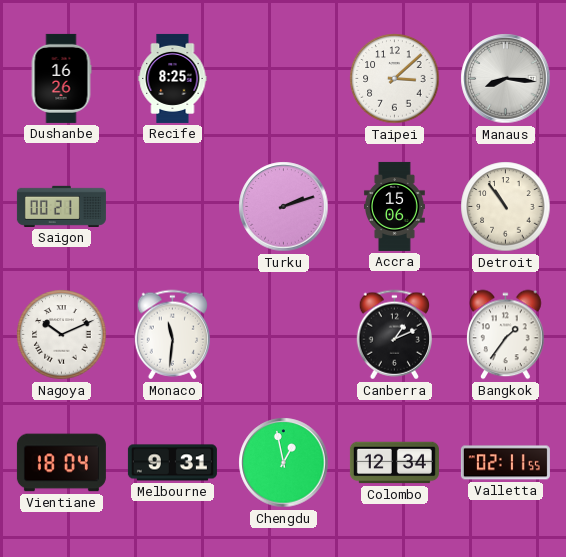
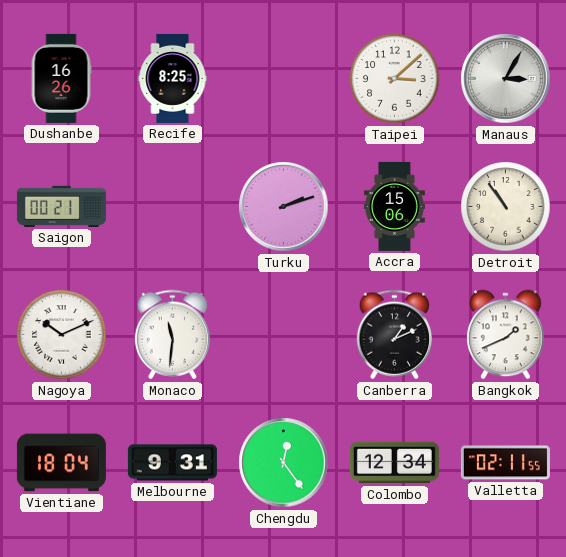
Manaus: 8:16 -> 3:05 (506, 79)
Bangkok: 1:36 -> 1:41 (506, 335)
Chengdu: 12:58 -> 12:24 (284, 463)
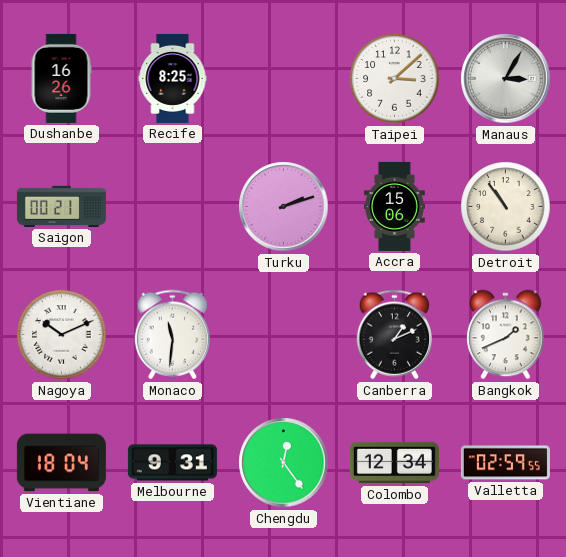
Valletta: 02:11 -> 02:59 (505, 463)
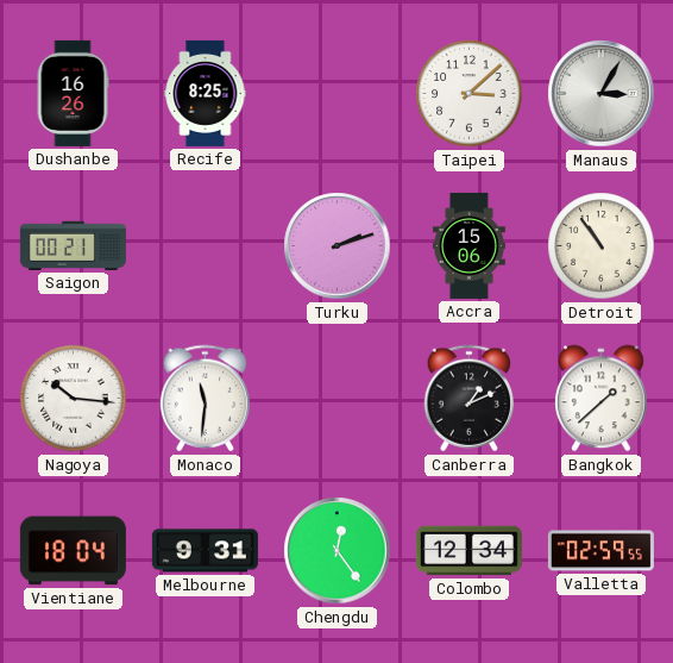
Nagoya: 10:11 -> 10:16 (74, 399)
Bangkok: 1:41 -> 1:38 (602, 399)
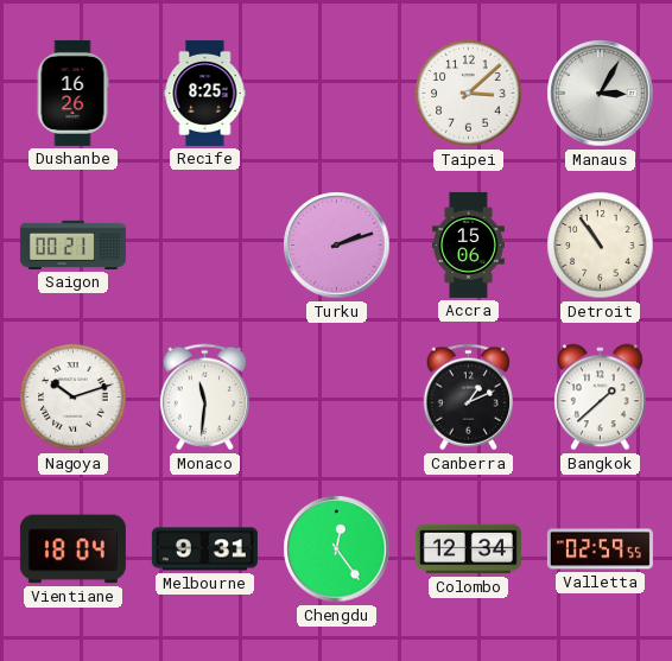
Nagoya: 10:16 -> 10:12 (74, 398)
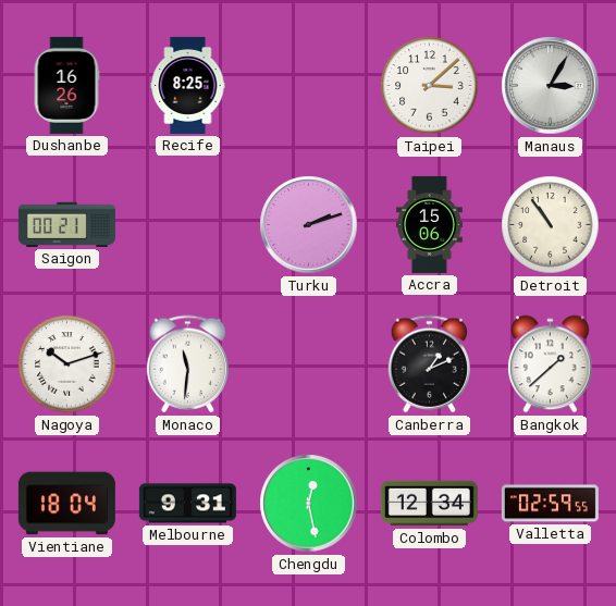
Chengdu: 12:24 -> 12:28 (309, 504)
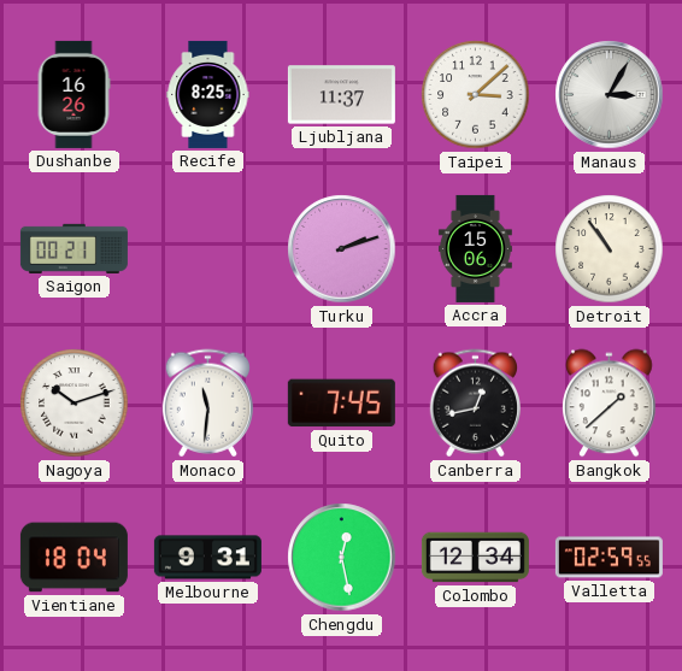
Ljubljana: none -> 11:37 (341, 95)
Quito: none -> 7:45 (341, 404)
Canberra: 1:11 -> 12:43 (475, 404)
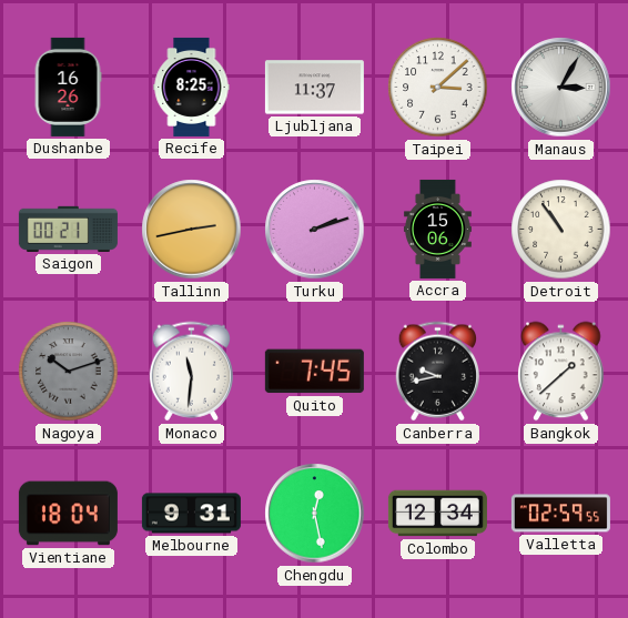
Tallinn: none -> 2:43 (192, 230)
Nagoya dial: white -> grey (69, 372)
Canberra: 12:43 -> 9:43 (437, 372)
